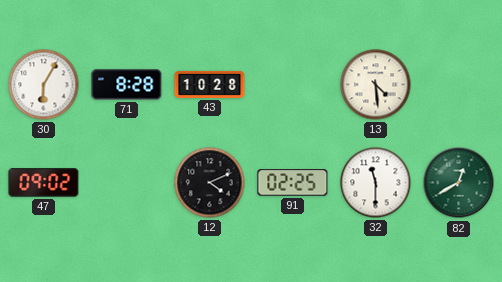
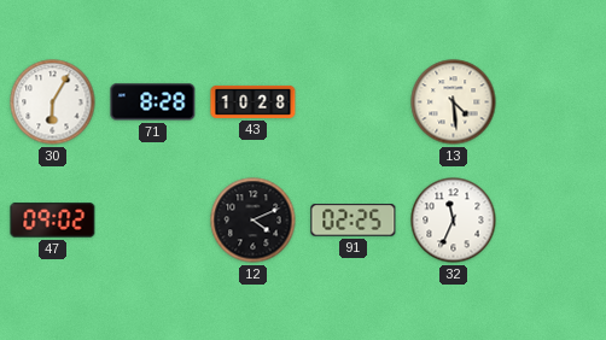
32: 11:30 -> 11:34 (454, 221)
82: 12:40 -> none (459, 183)
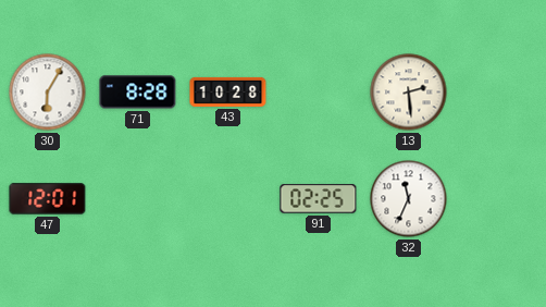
13: 4:29 -> 2:29 (409, 93)
47: 09:02 -> 12:01 (48, 199)
12: 4:11 -> none (254, 221)
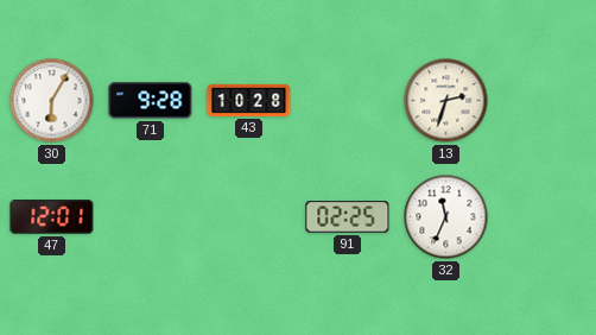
71: 8:28 -> 9:28 (151, 101)
13: 2:29 -> 2:33 (446, 101)
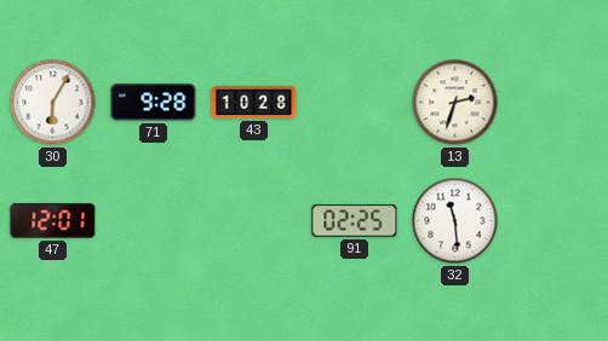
32: 11:34 -> 11:29 (455, 221)
